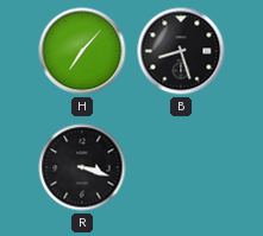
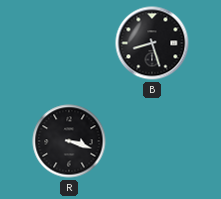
H: 7:07 -> none (82, 51)
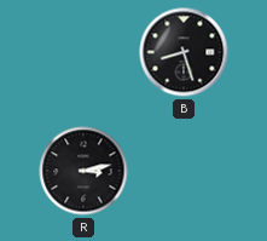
R: 3:18 -> 3:13 (83, 171)
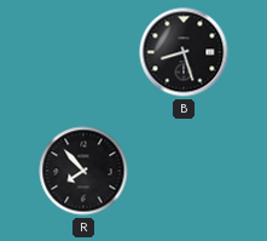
R: 3:13 -> 7:53 (83, 171)
